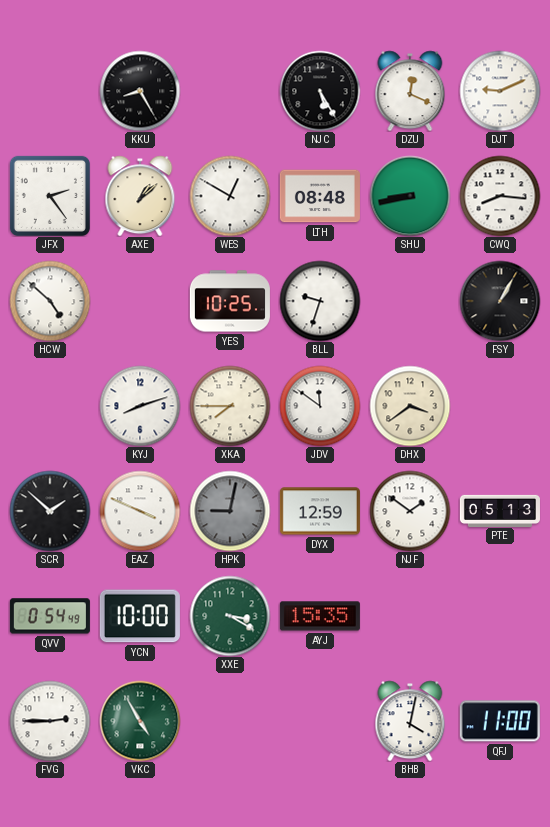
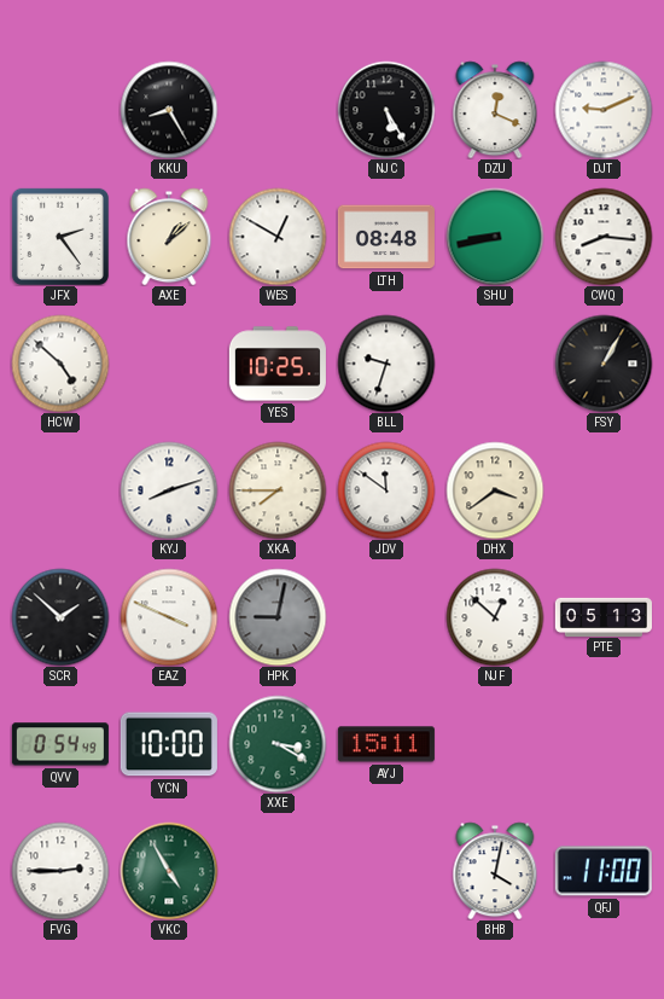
DYX: 12:59 -> none (320, 511)
NJF: 1:51 -> 12:52 (495, 617)
AYJ: 15:35 -> 15:11 (386, 744)
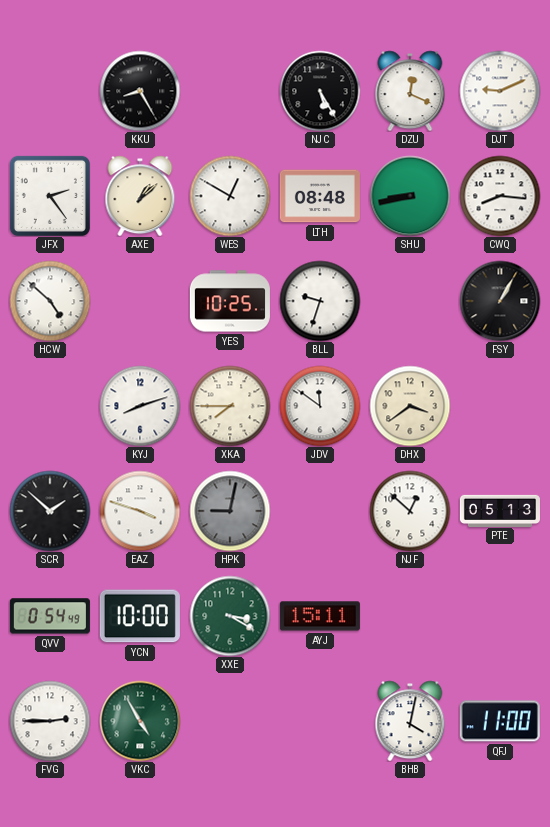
EAZ: 3:49 -> 3:48 (140, 511)
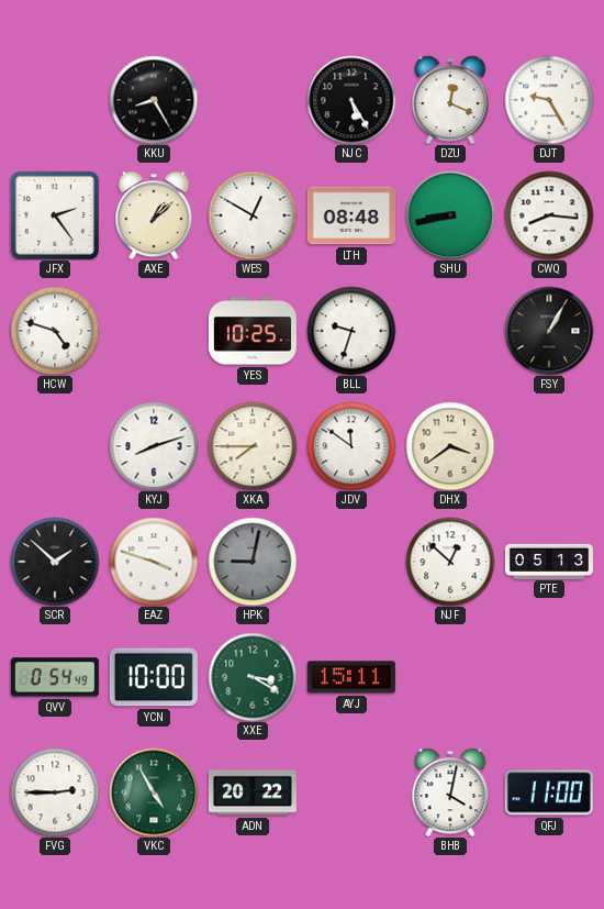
DJT: 9:11 -> 9:25 (549, 100)
HCW: 4:52 -> 4:48 (55, 331)
ADN: none -> 20:22 (253, 792)
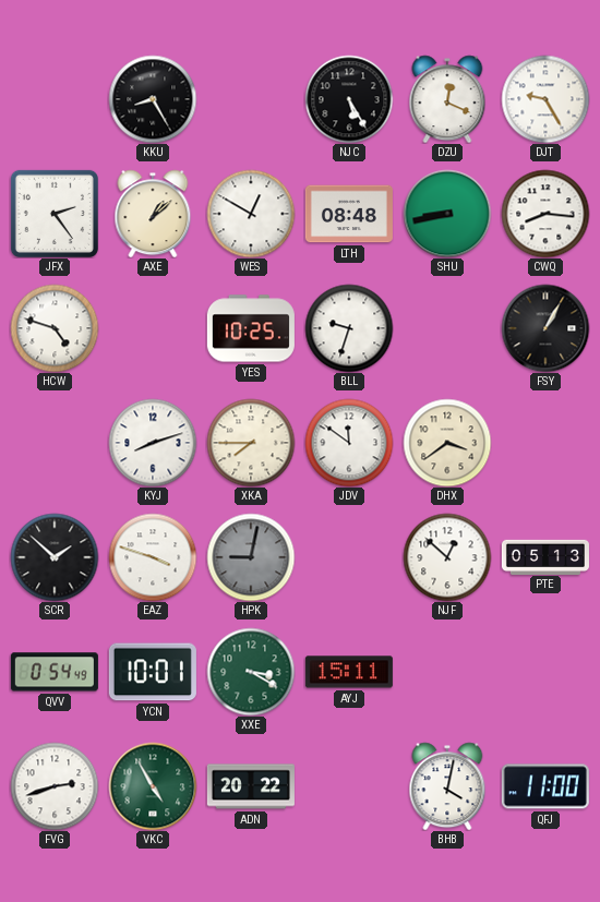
YCN: 10:00 -> 10:01 (153, 672)
FVG: 2:45 -> 2:42 (55, 786)
